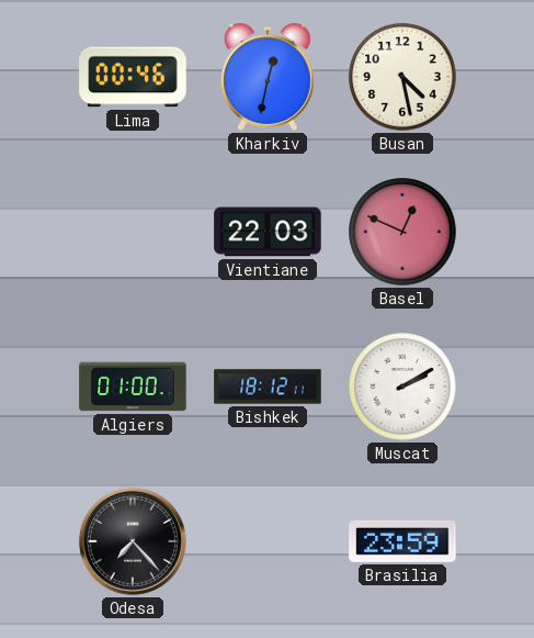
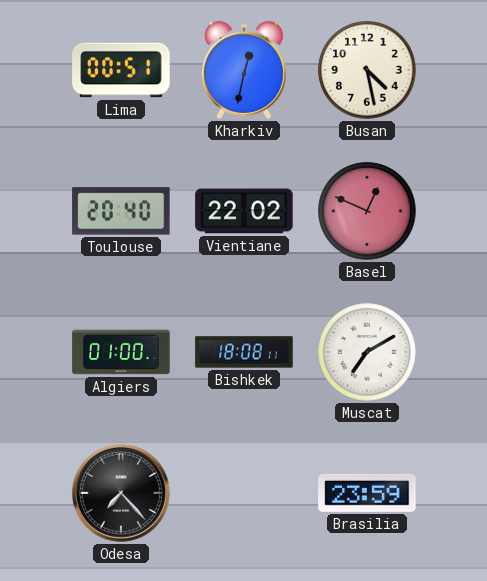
Lima: 00:46 -> 00:51 (121, 70)
Toulouse: none -> 20:40 (121, 211)
Vientiane: 22:03 -> 22:02 (244, 211)
Bishkek: 18:12 -> 18:08 (244, 352)
Muscat: 2:10 -> 7:10 (367, 352)
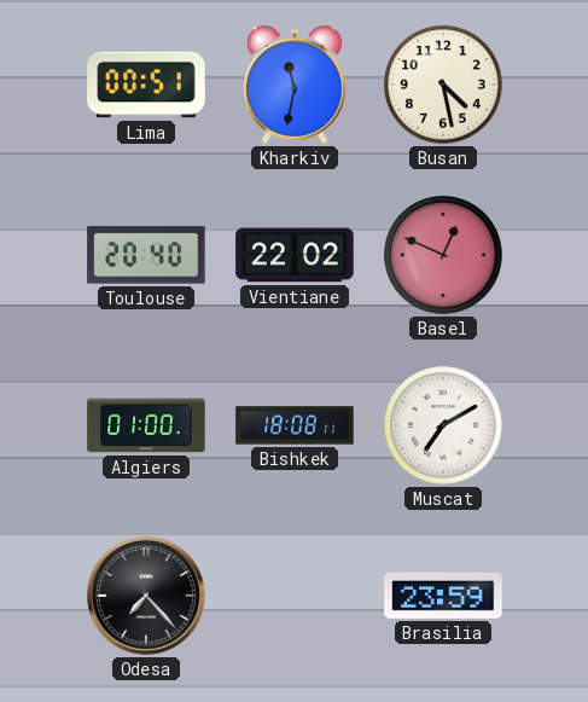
Kharkiv: 12:32 -> 11:32 (295, 85)
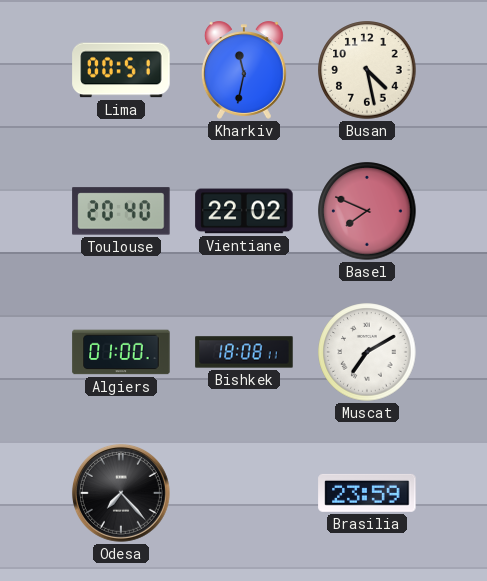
Basel: 12:49 -> 7:49 (367, 211)
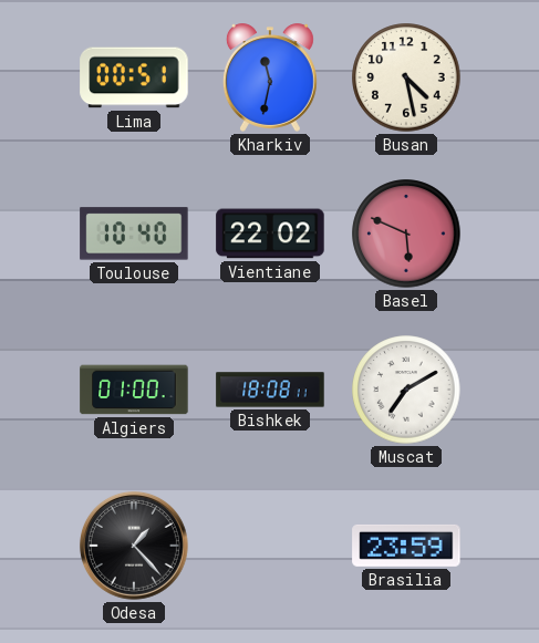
Toulouse: 20:40 -> 10:40 (134, 234)
Basel: 7:49 -> 5:49 (406, 234)
Odesa: 7:23 -> 1:23 (134, 546)
